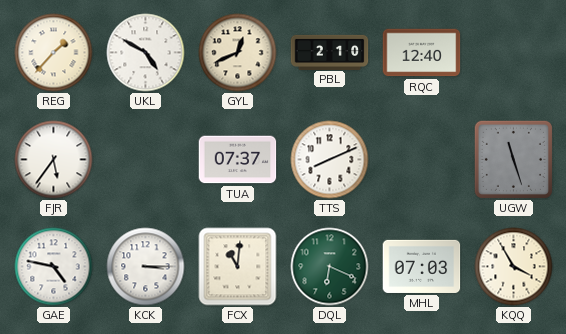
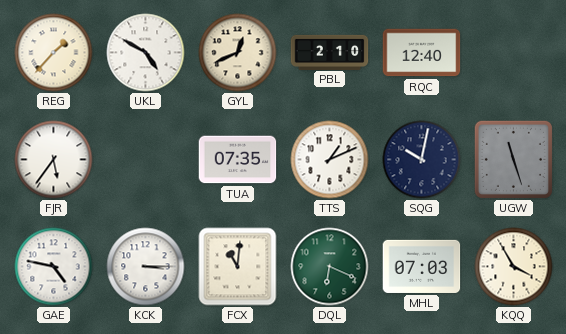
TUA: 07:37 -> 07:35 (238, 160)
TTS: 8:11 -> 1:11 (330, 160)
SQG: none -> 10:02 (422, 160)
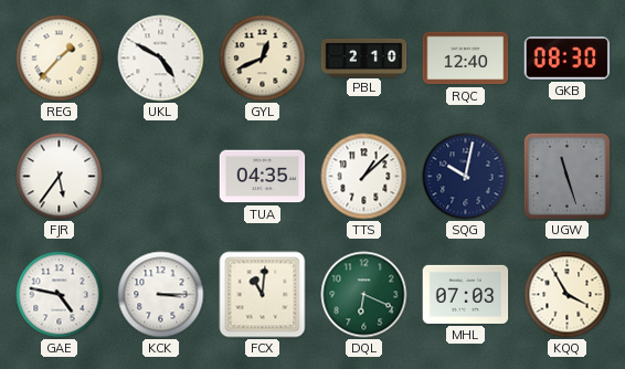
GKB: none -> 08:30 (568, 57)
TUA: 07:35 -> 04:35 (263, 177)
TTS: 1:11 -> 1:08 (364, 177)
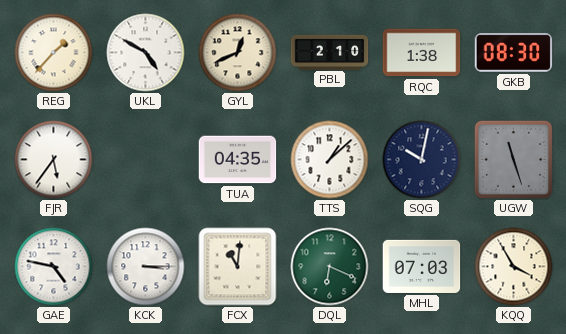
RQC: 12:40 -> 1:38 (422, 53)
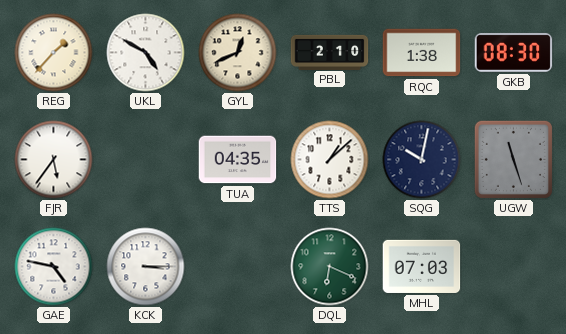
FCX: 11:01 -> none (238, 267)
KQQ: 3:55 -> none (514, 267)
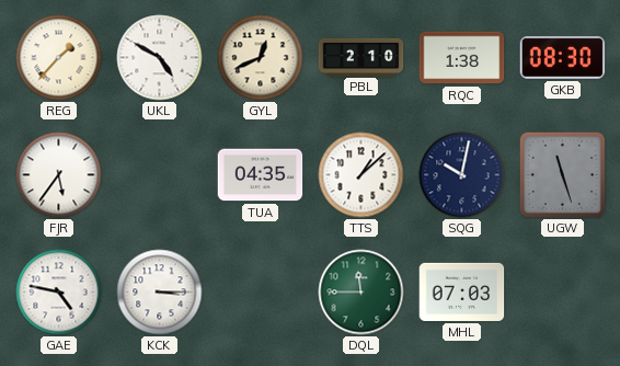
DQL: 6:19 -> 11:45 (361, 293)
